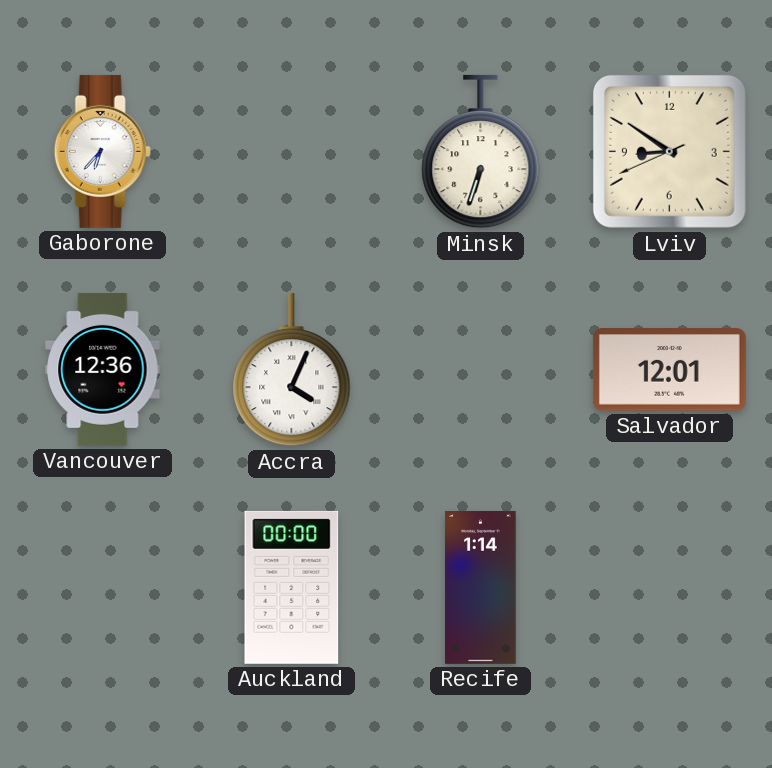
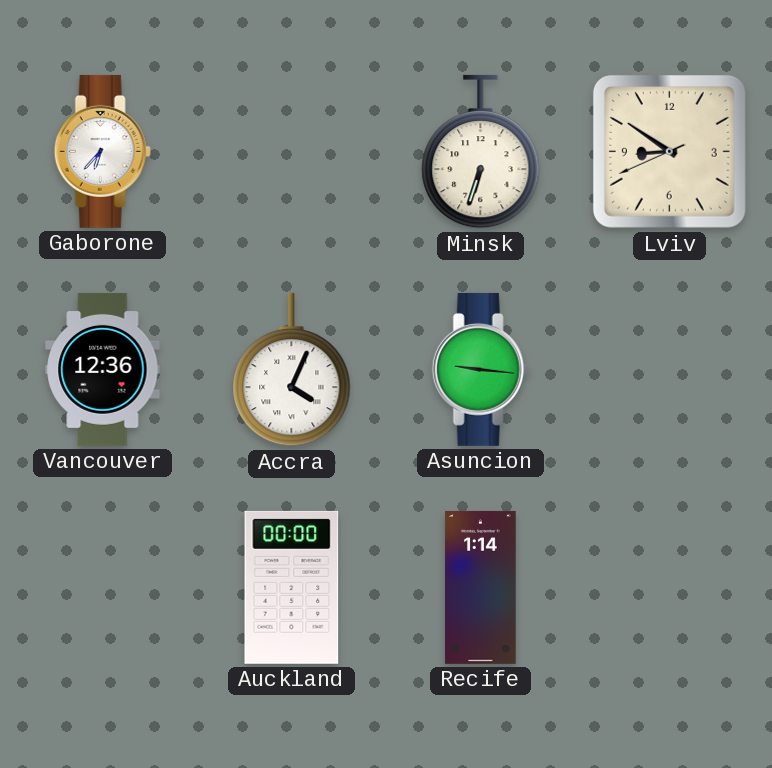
Asuncion: none -> 9:16 (480, 369)
Salvador: 12:01 -> none (669, 370)
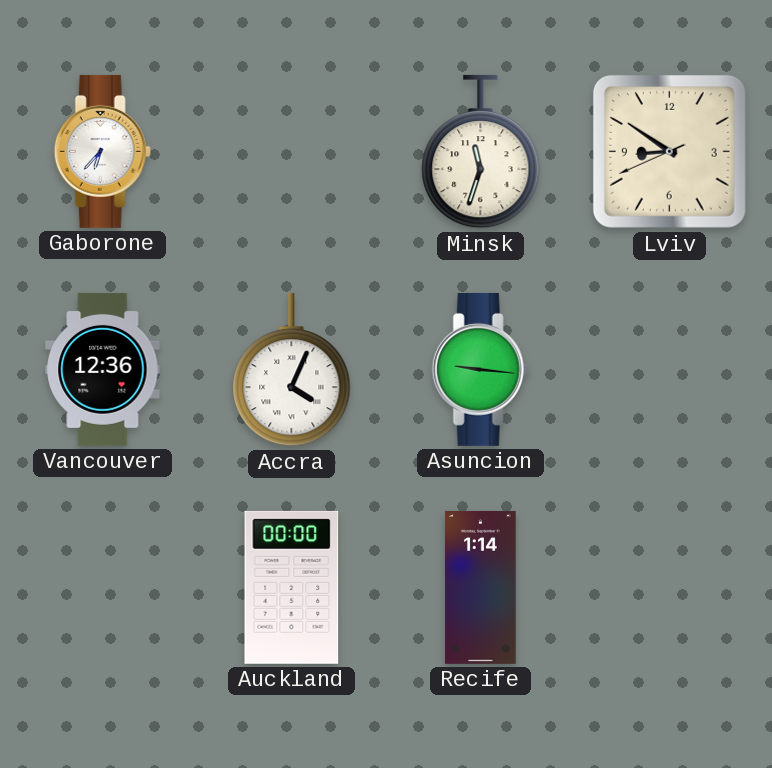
Minsk: 6:33 -> 11:33 (481, 152)
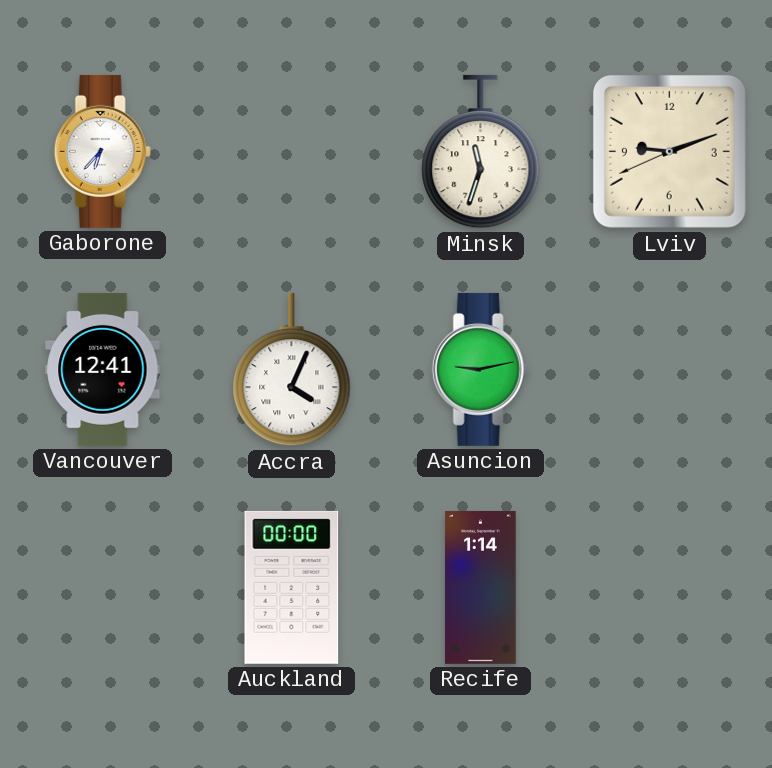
Lviv: 8:50 -> 9:11 (669, 151)
Vancouver: 12:36 -> 12:41 (103, 369)
Asuncion: 9:16 -> 9:13 (480, 369)
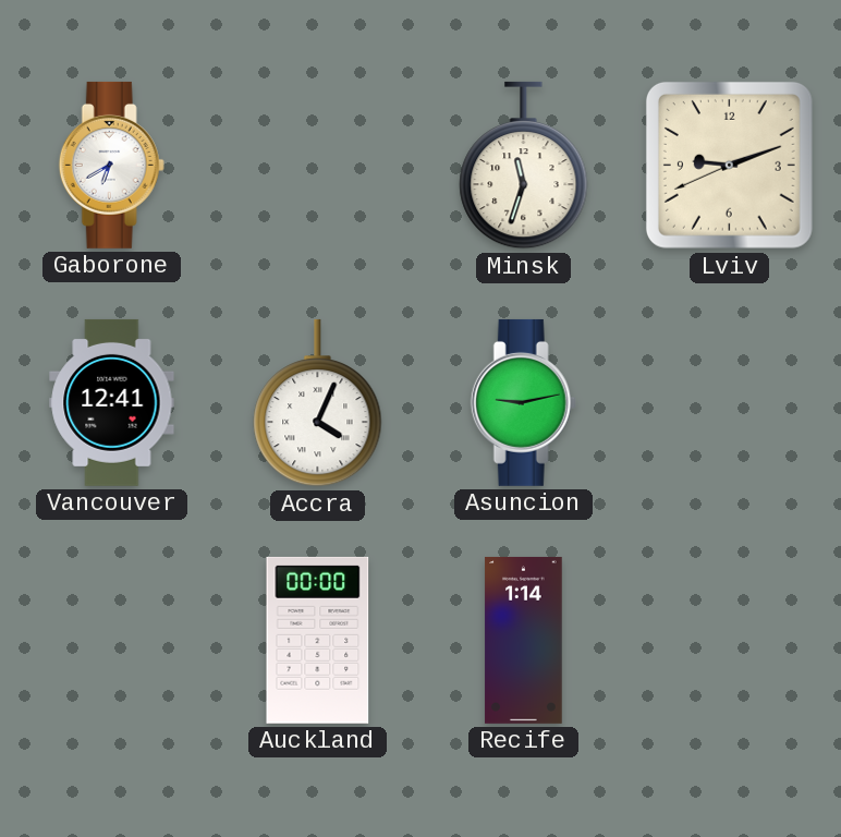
Gaborone: 6:37 -> 6:40 (111, 165)
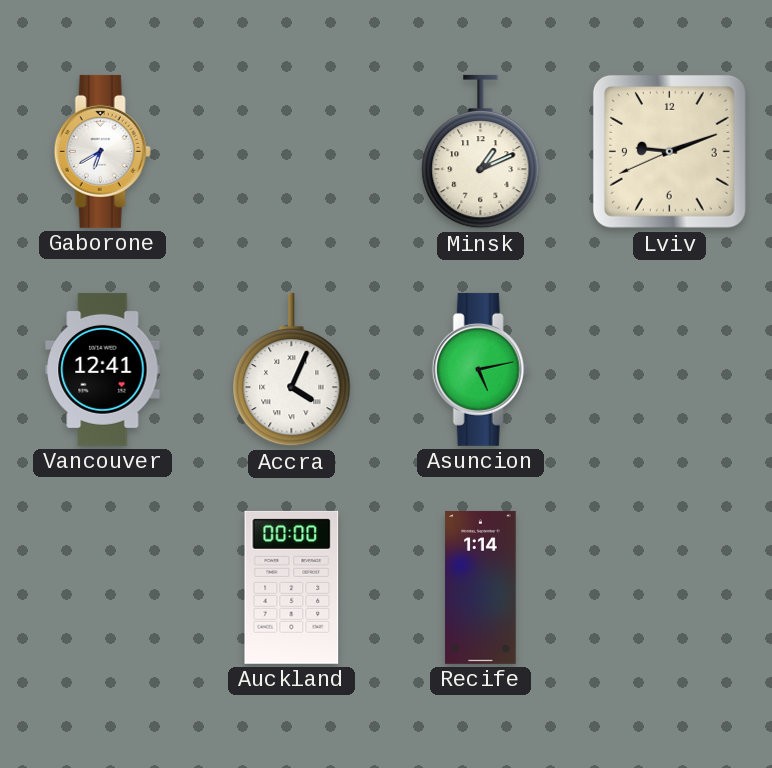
Minsk: 11:33 -> 1:11 (481, 152)
Asuncion: 9:13 -> 5:13 (480, 369)
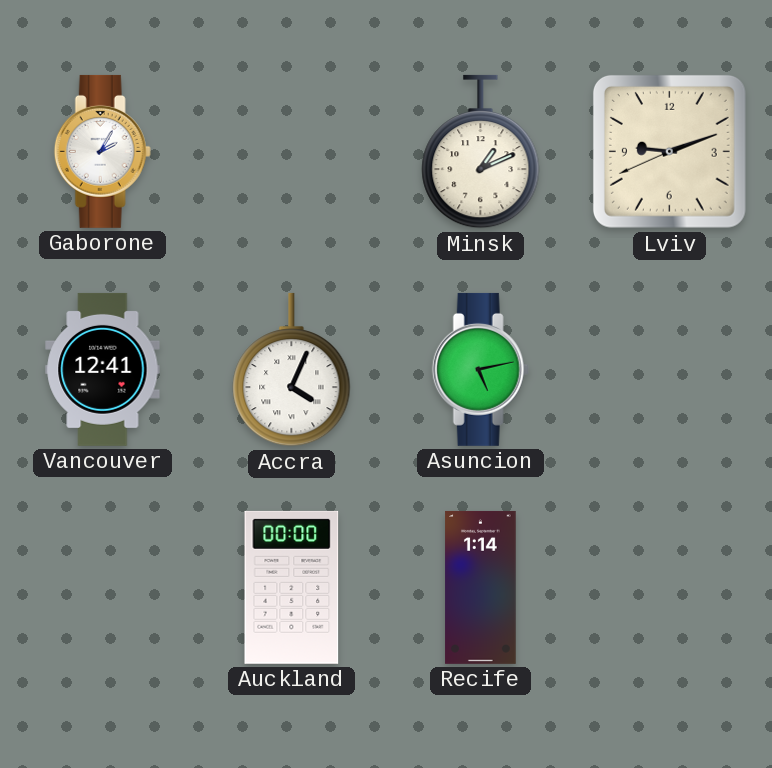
Gaborone: 6:40 -> 2:05 (102, 151)
